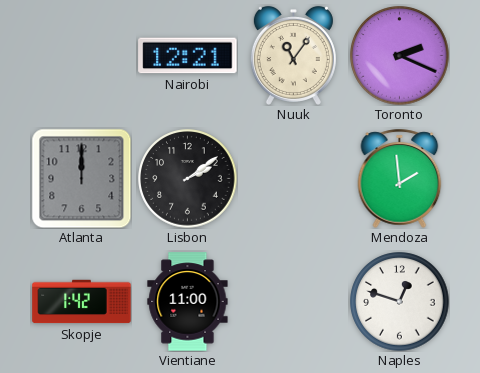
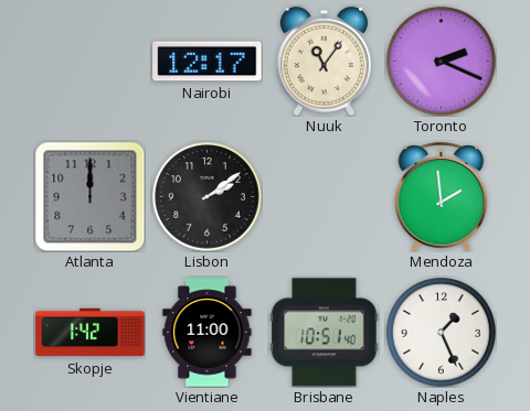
Nairobi: 12:21 -> 12:17 (208, 62)
Brisbane: none -> 10:51 (325, 333)
Naples: 12:48 -> 1:26 (442, 333)
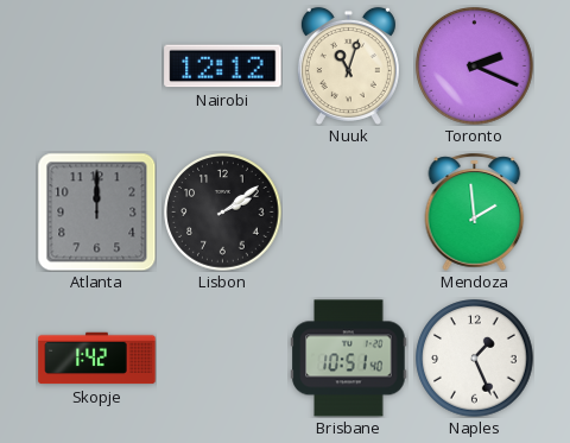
Nairobi: 12:17 -> 12:12 (223, 67)
Nuuk: 11:06 -> 11:03 (348, 65)
Vientiane: 11:00 -> none (208, 333)
